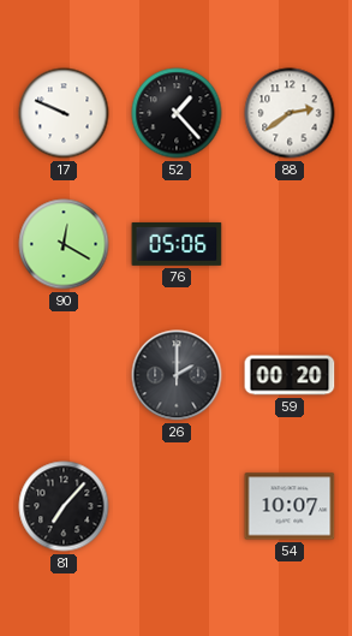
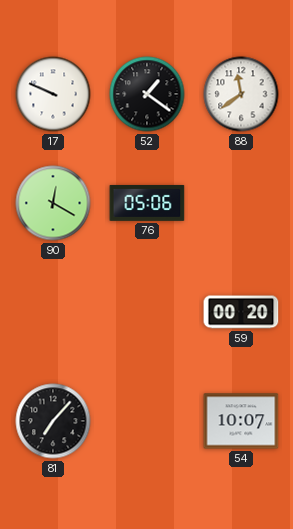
52: 1:23 -> 1:21 (147, 94)
88: 2:39 -> 11:39 (241, 94)
26: 2:00 -> none (177, 375)
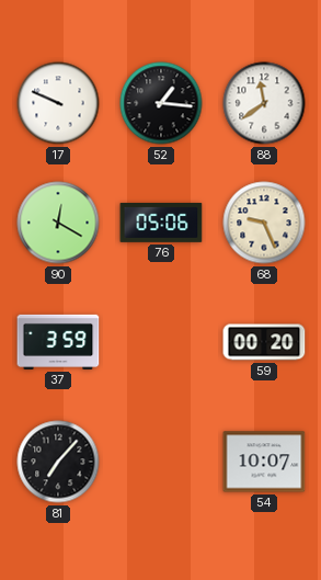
52: 1:21 -> 1:16 (161, 103)
68: none -> 9:26 (264, 223)
37: none -> 3:59 (58, 342)
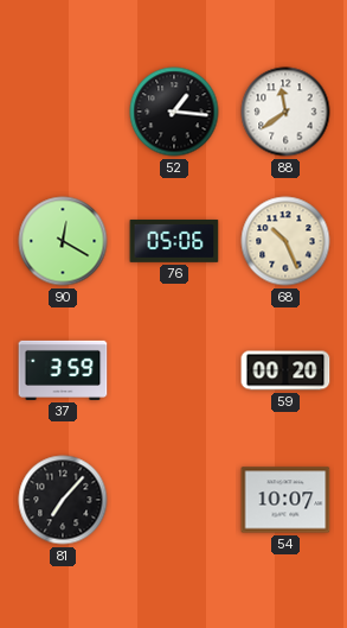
17: 9:49 -> none (58, 103)
68: 9:26 -> 10:26 (285, 241)
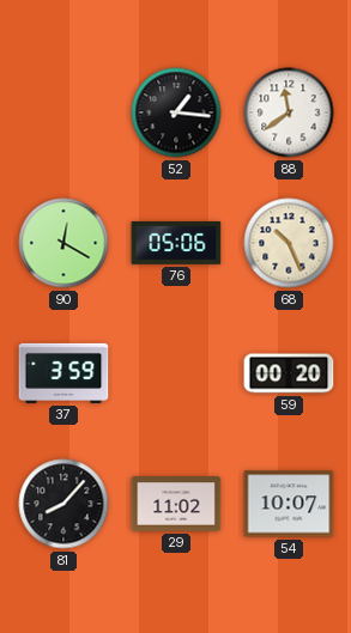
81: 7:07 -> 8:07 (63, 504)
29: none -> 11:02 (176, 504)
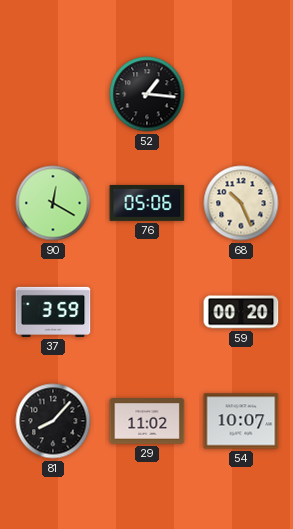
88: 11:39 -> none (289, 112)
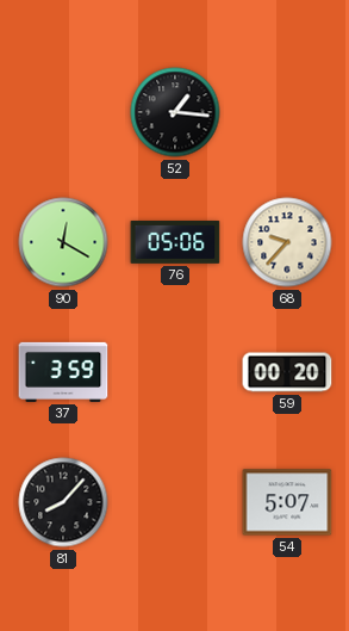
68: 10:26 -> 9:37 (287, 242)
29: 11:02 -> none (147, 421)
54: 10:07 -> 5:07 (287, 502)
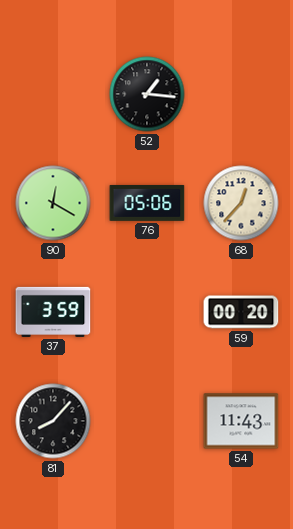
68: 9:37 -> 12:37 (241, 203)
54: 5:07 -> 11:43 (241, 421)
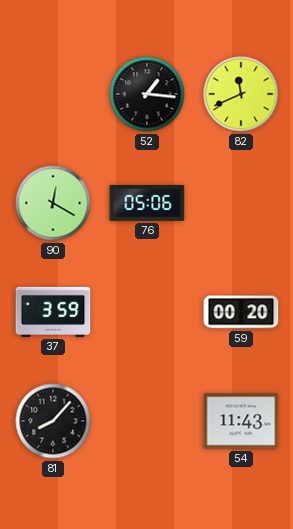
82: none -> 11:41 (241, 94)
68: 12:37 -> none (241, 203)
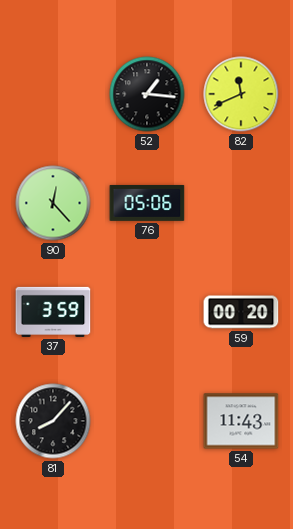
90: 12:20 -> 12:23 (53, 203)
